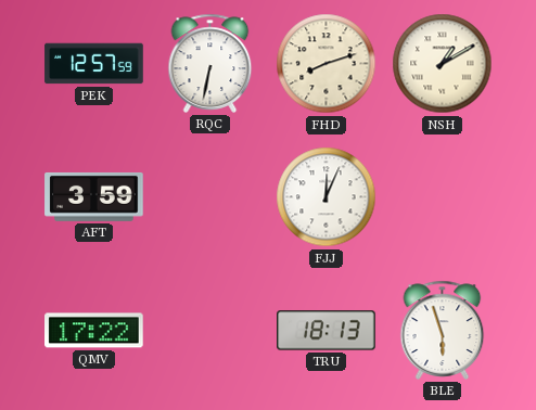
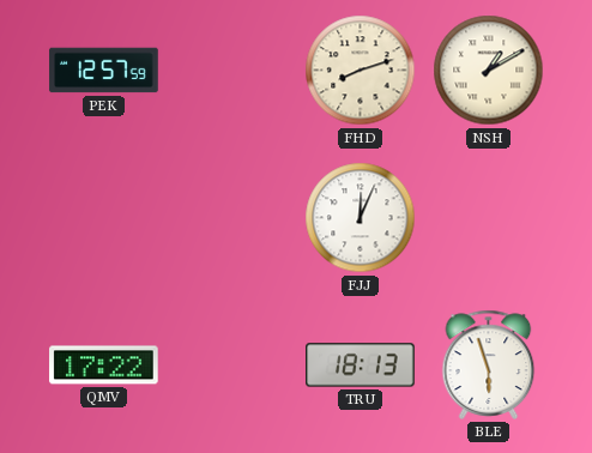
RQC: 6:32 -> none (210, 63)
AFT: 3:59 -> none (94, 196)
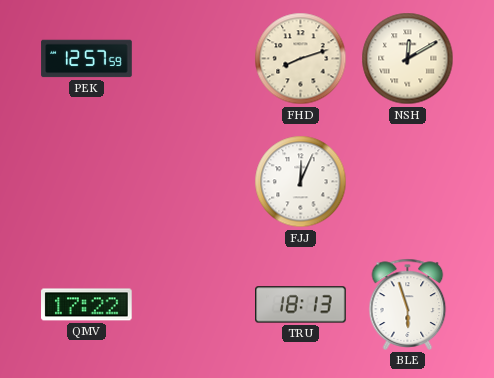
NSH: 1:10 -> 12:10 (408, 59)
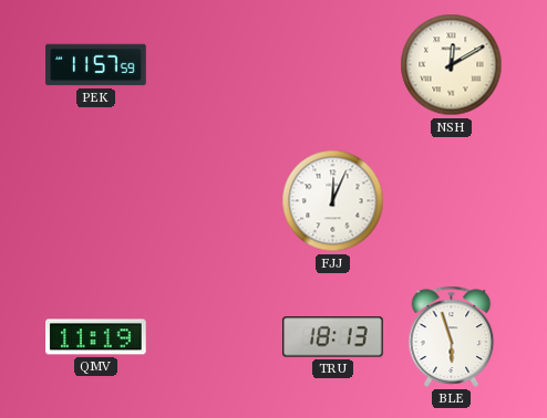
PEK: 12:57 -> 11:57 (96, 65)
FHD: 8:12 -> none (301, 59)
QMV: 17:22 -> 11:19 (96, 337)
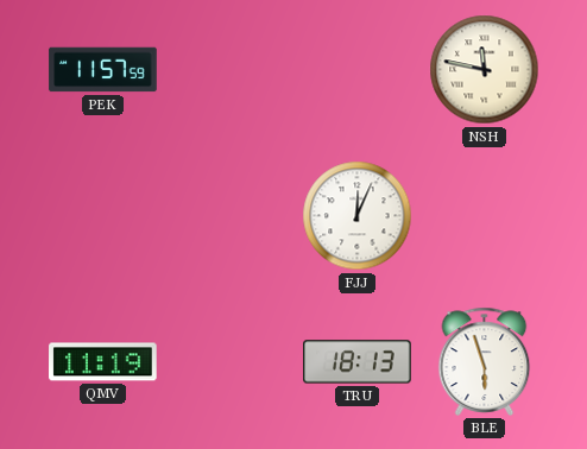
NSH: 12:10 -> 11:47 (485, 70)
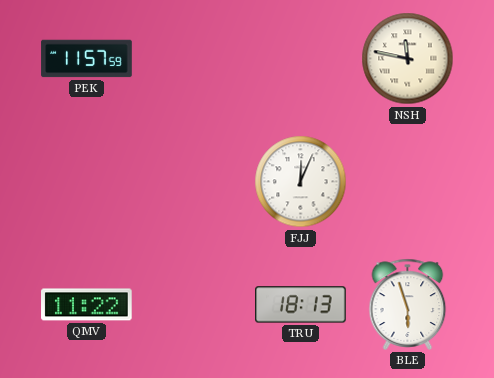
QMV: 11:19 -> 11:22 (87, 305)
